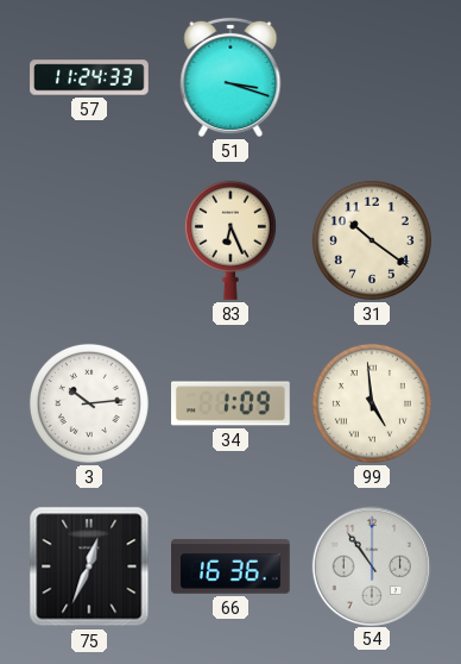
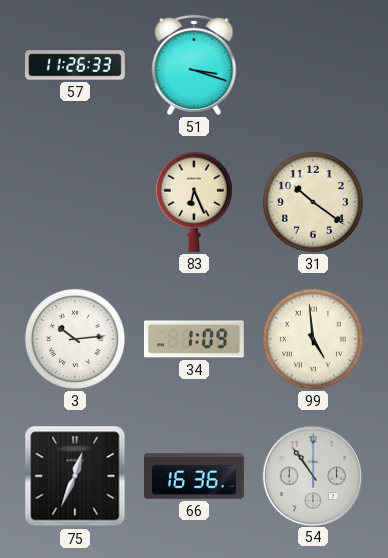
57: 11:24 -> 11:26 (75, 65)
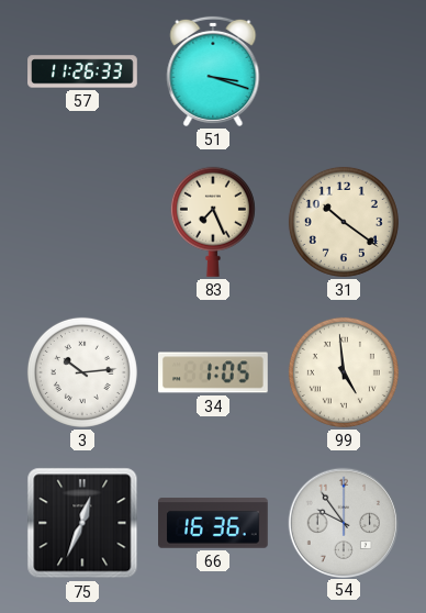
83: 6:26 -> 7:26 (213, 222)
34: 1:09 -> 1:05 (214, 372)
54: 10:54 -> 9:54 (343, 522)
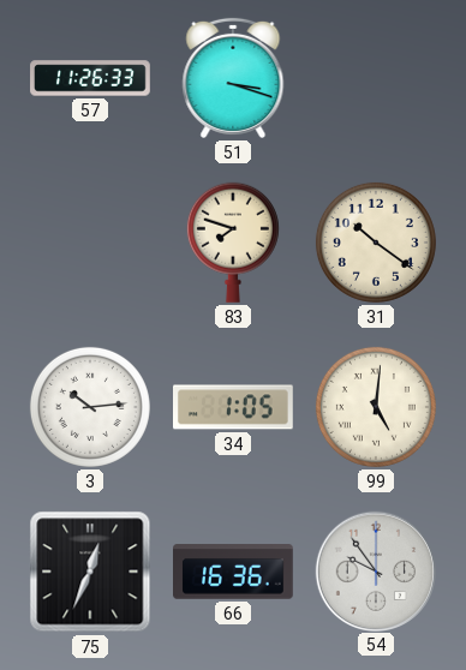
83: 7:26 -> 7:48 (233, 243)
99: 4:59 -> 5:01 (376, 407)
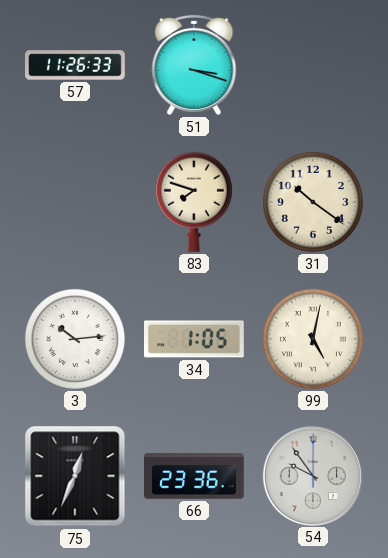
99: 5:01 -> 5:02 (313, 339)
66: 16:36 -> 23:36 (195, 476)
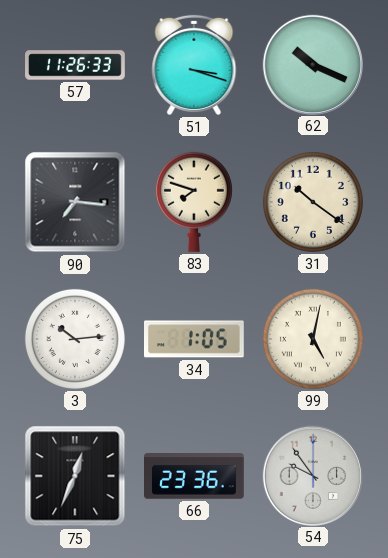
62: none -> 10:19 (312, 64)
90: none -> 7:16 (75, 202)
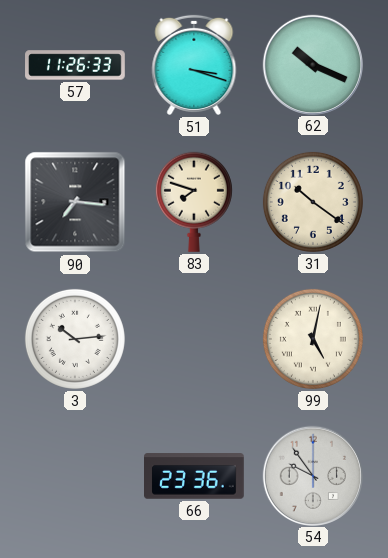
34: 1:05 -> none (195, 339)
75: 12:34 -> none (75, 476)
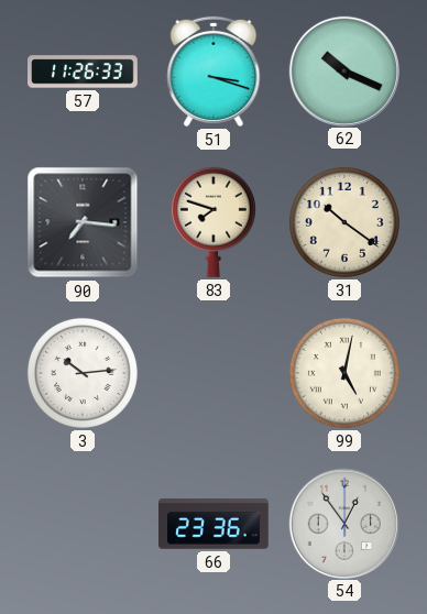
54: 9:54 -> 12:54 (343, 523)
